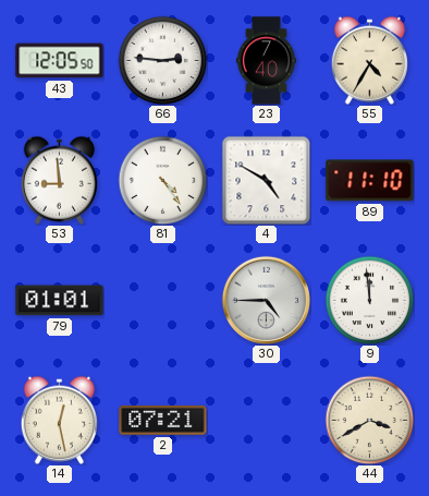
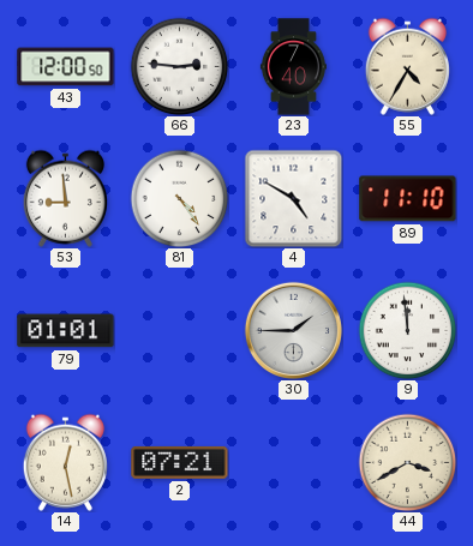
43: 12:05 -> 12:00 (66, 67)
30: 4:45 -> 1:45 (293, 330)
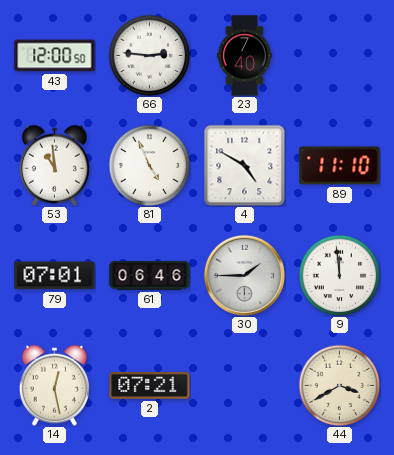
55: 4:35 -> none (407, 66)
53: 8:59 -> 10:59 (54, 165)
81: 4:24 -> 4:56 (149, 165)
79: 01:01 -> 07:01 (55, 276)
61: none -> 06:46 (150, 276)
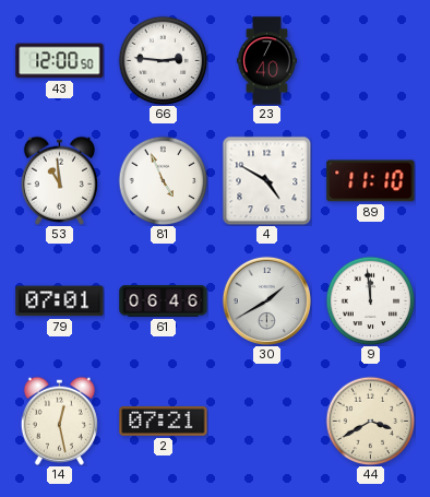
30: 1:45 -> 1:40 (266, 300)
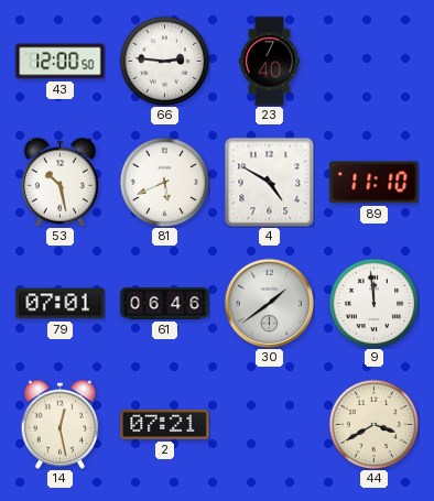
53: 10:59 -> 10:28 (59, 182)
81: 4:56 -> 5:41 (164, 182)
30: 1:40 -> 1:39 (269, 303)
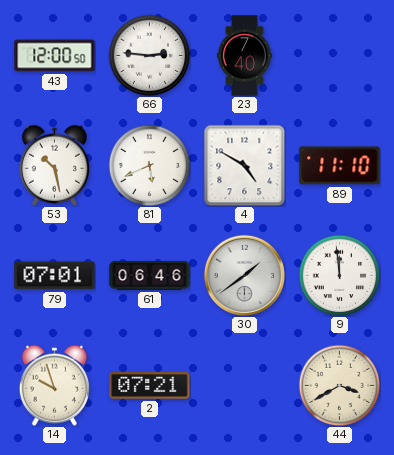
14: 12:28 -> 9:57 (54, 385)
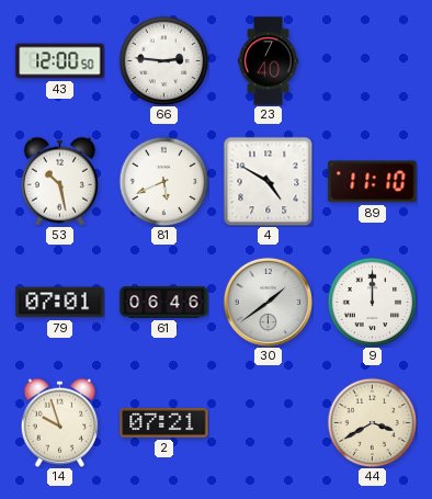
9: 11:59 -> 12:00 (372, 302)
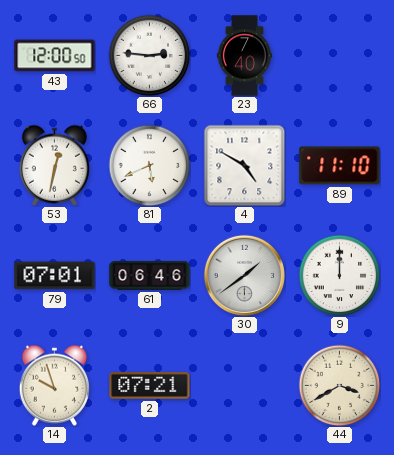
53: 10:28 -> 12:32 (54, 165)
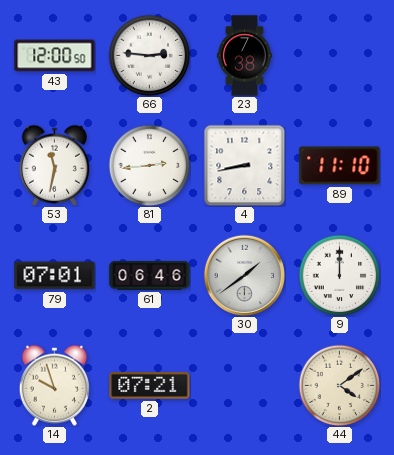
23: 7:40 -> 7:38 (244, 56)
53: 12:32 -> 11:32 (54, 165)
81: 5:41 -> 2:44 (149, 165)
4: 4:50 -> 8:43 (244, 165)
44: 3:40 -> 4:09 (339, 385)
